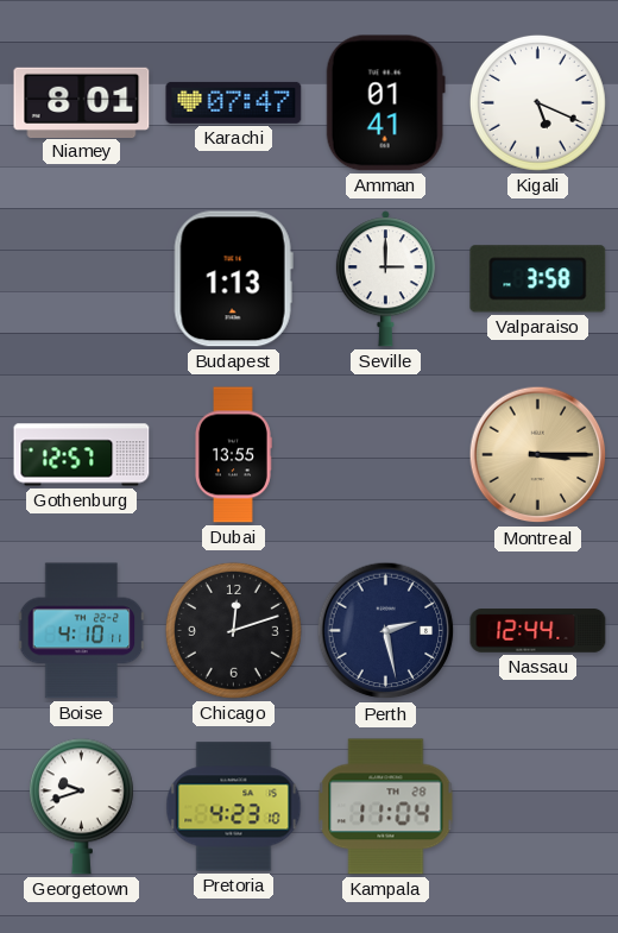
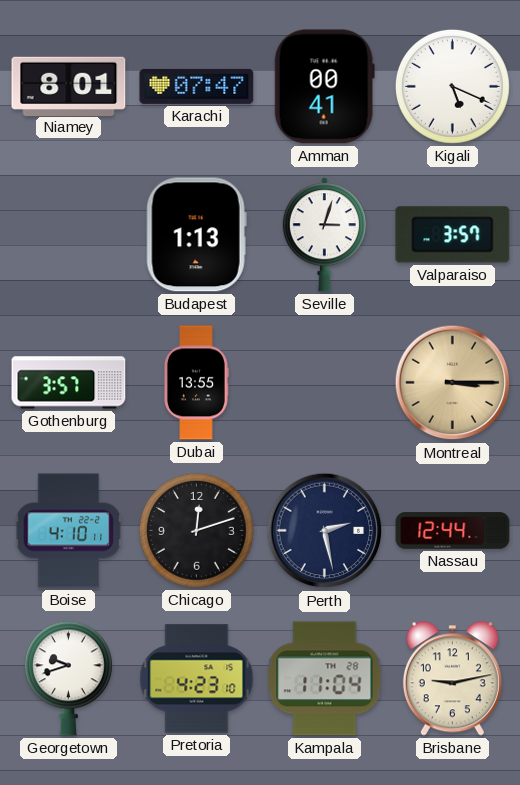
Amman: 01:41 -> 00:41 (324, 87)
Seville: 3:00 -> 3:03 (324, 235)
Valparaiso: 3:58 -> 3:57 (453, 235)
Gothenburg: 12:57 -> 3:57 (69, 383)
Brisbane: none -> 9:13 (452, 679)
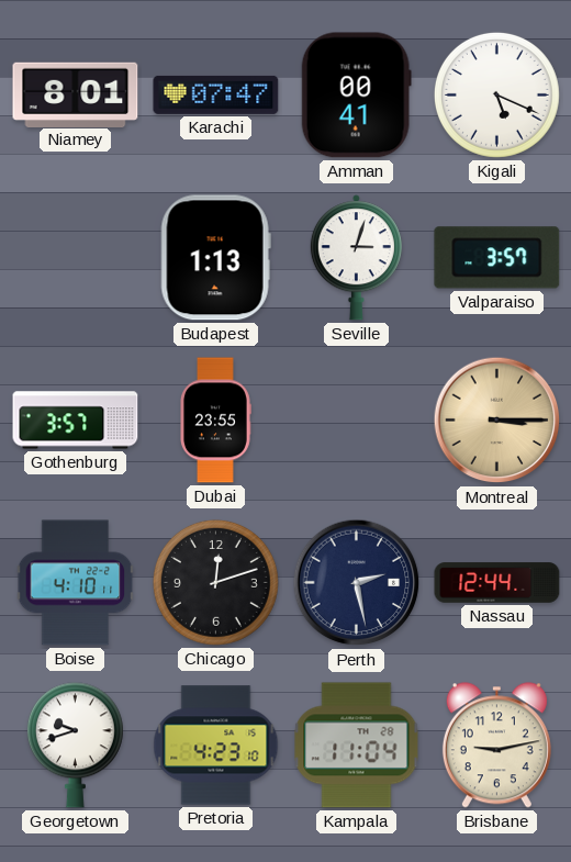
Dubai: 13:55 -> 23:55 (216, 421)
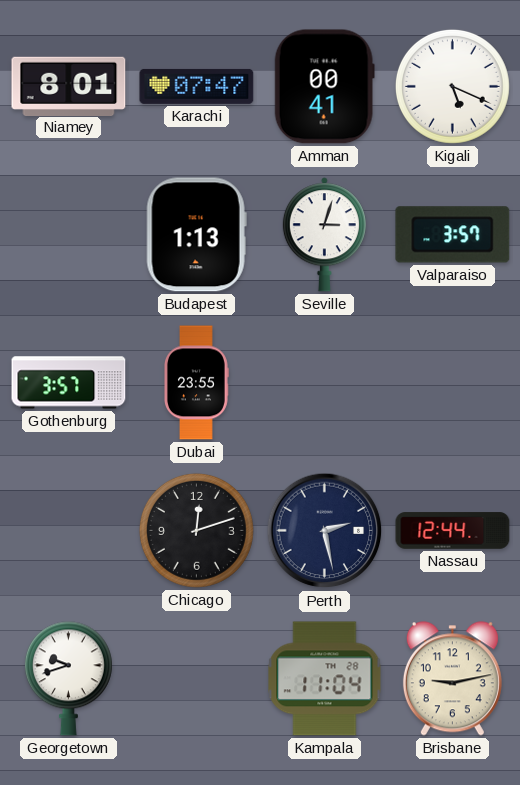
Montreal: 3:15 -> none (497, 421)
Boise: 4:10 -> none (76, 583)
Pretoria: 4:23 -> none (216, 746)
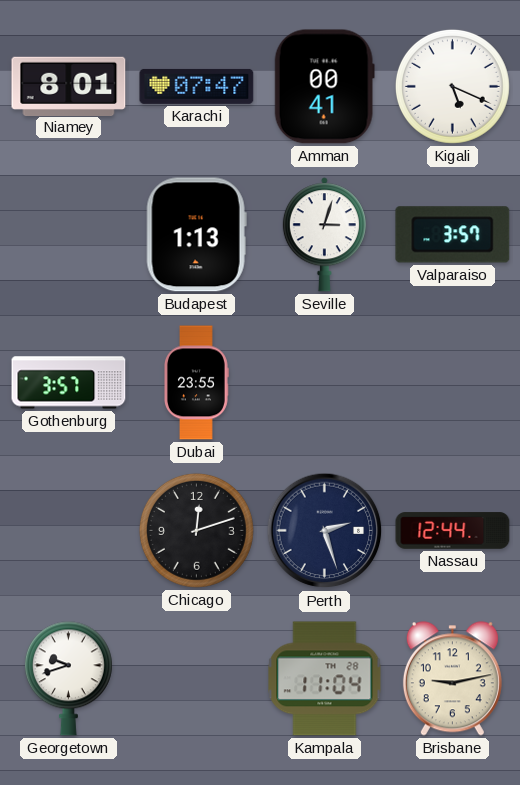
Perth: 2:28 -> 2:27 (325, 531)
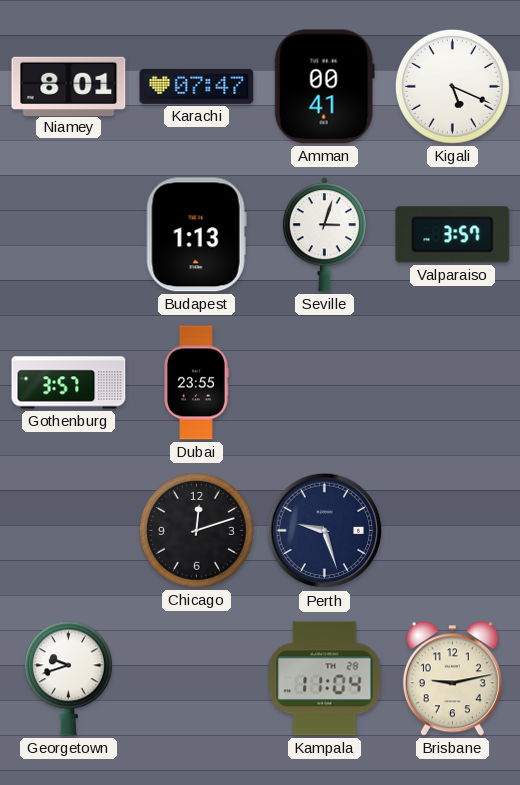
Perth: 2:27 -> 9:27 (325, 531)
Nassau: 12:44 -> none (453, 531)
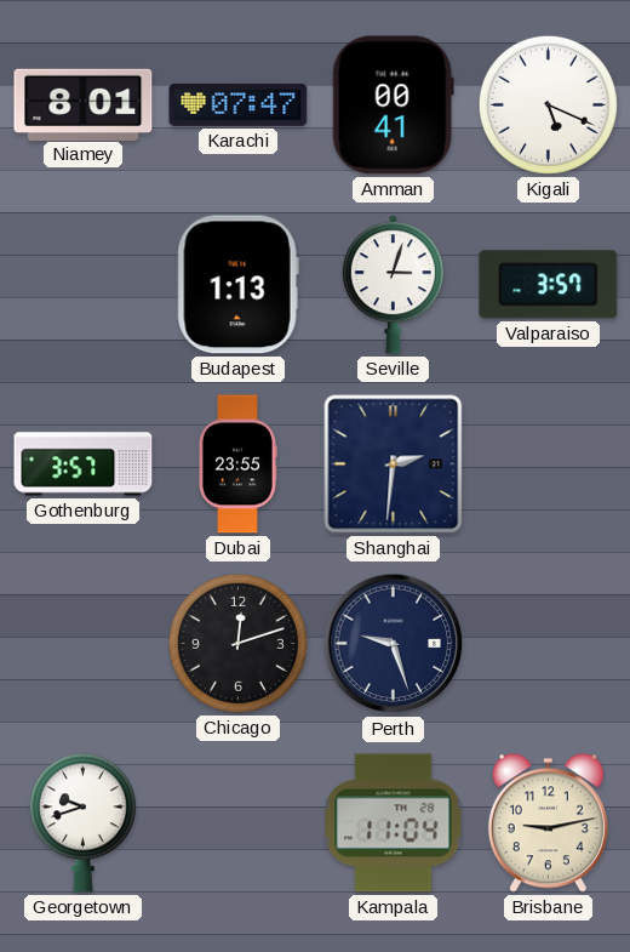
Shanghai: none -> 2:31 (394, 464)
